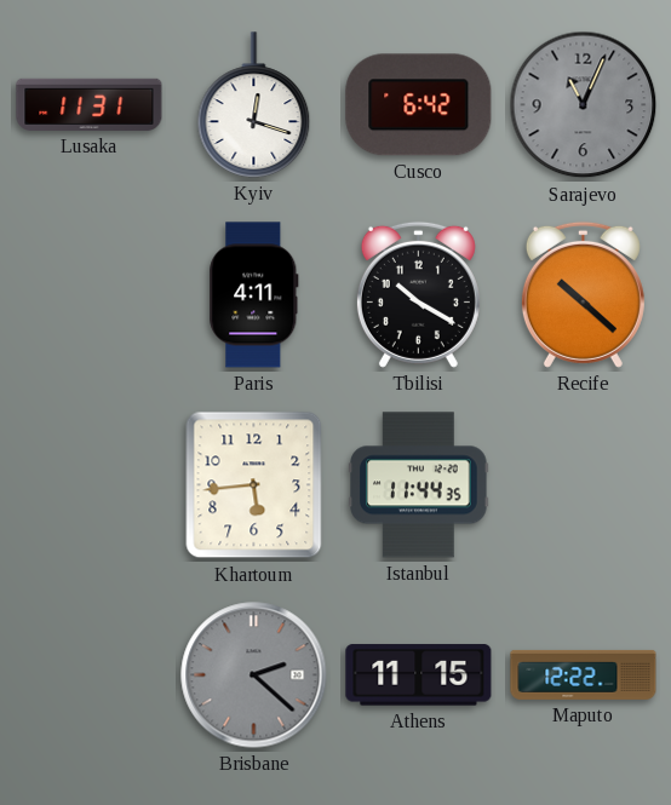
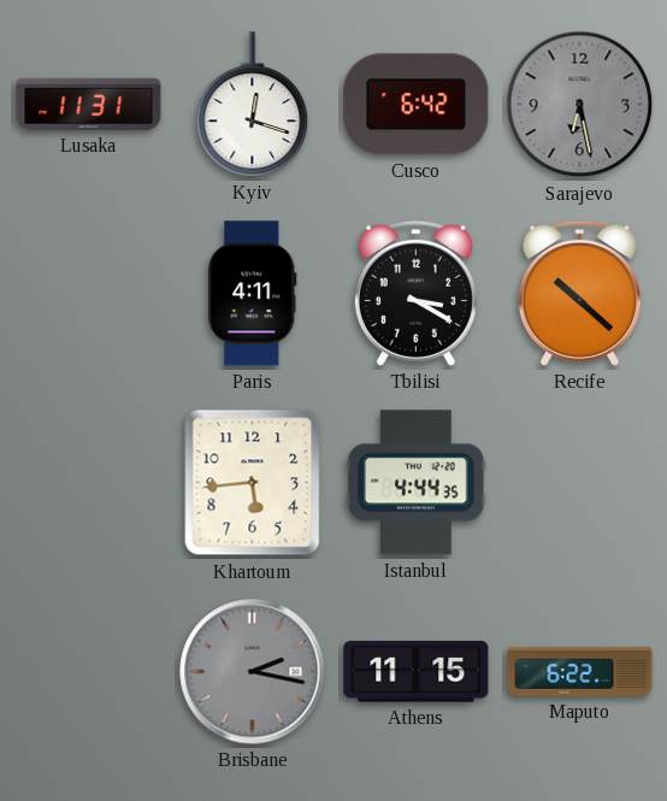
Sarajevo: 11:04 -> 6:28 (580, 105)
Tbilisi: 10:20 -> 3:20 (415, 293)
Istanbul: 11:44 -> 4:44 (417, 483)
Brisbane: 2:22 -> 2:17 (253, 672)
Maputo: 12:22 -> 6:22 (580, 671)
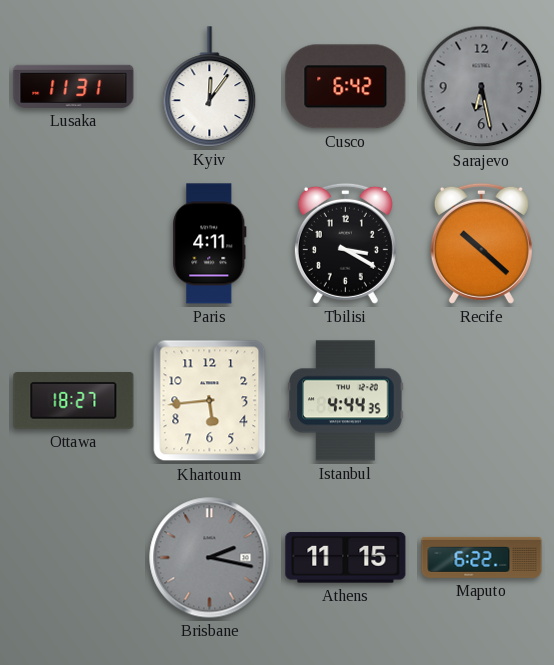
Kyiv: 12:18 -> 12:06 (210, 87)
Ottawa: none -> 18:27 (74, 401)
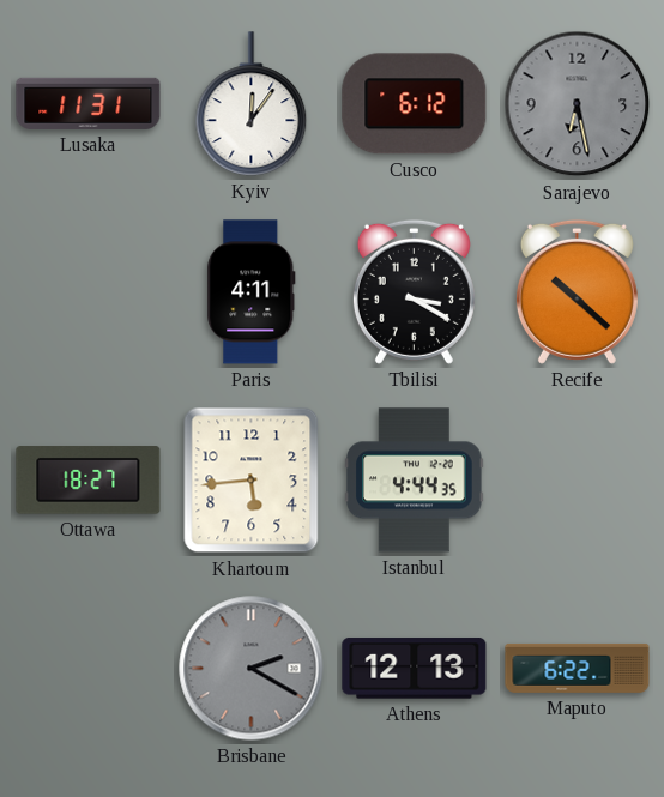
Cusco: 6:42 -> 6:12 (415, 104)
Brisbane: 2:17 -> 2:20 (252, 669)
Athens: 11:15 -> 12:13 (415, 669)
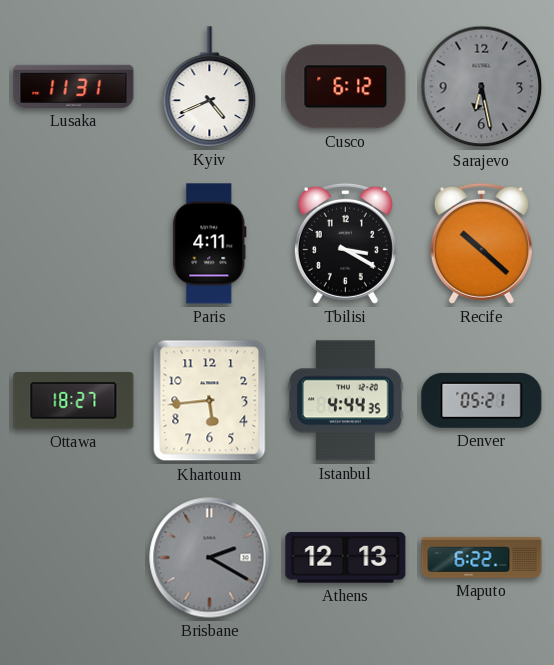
Kyiv: 12:06 -> 4:41 (210, 87)
Denver: none -> 05:21 (482, 400)
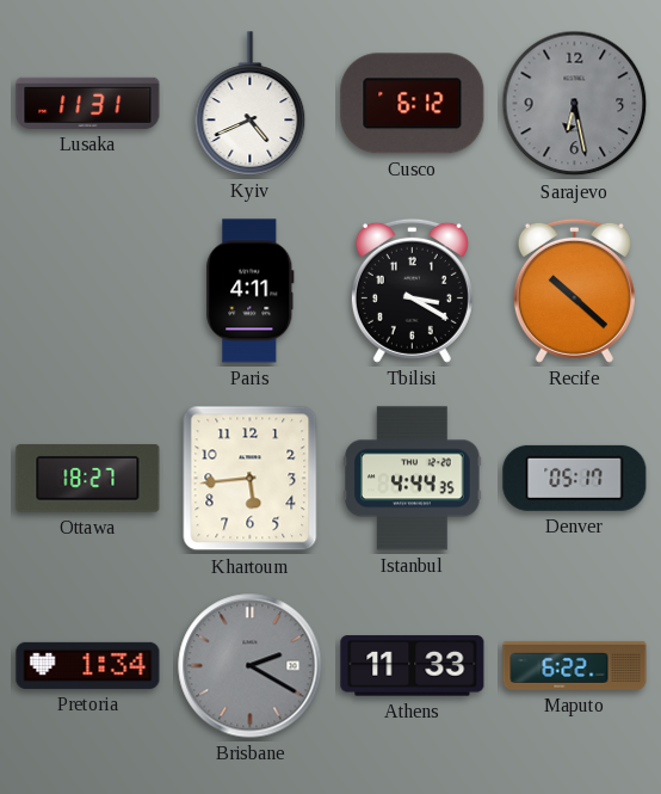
Denver: 05:21 -> 05:17 (575, 478)
Pretoria: none -> 1:34 (88, 665)
Athens: 12:13 -> 11:33 (413, 666)
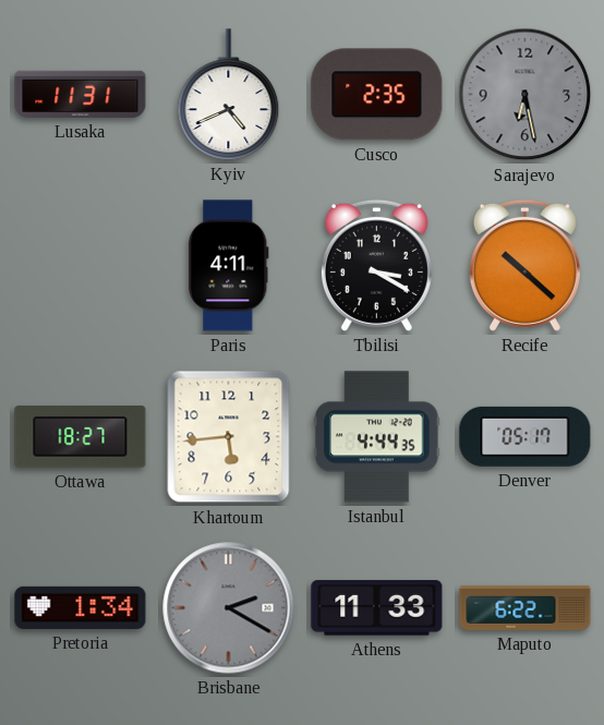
Cusco: 6:12 -> 2:35 (377, 95)
